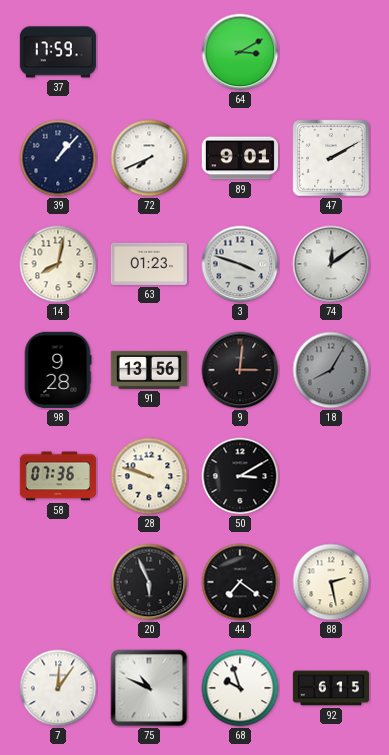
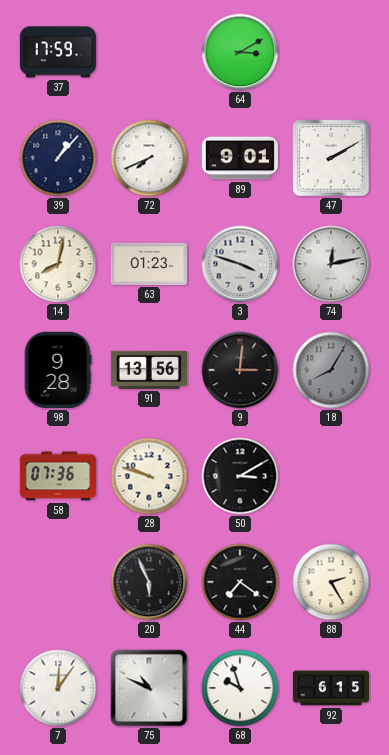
74: 12:09 -> 12:13 (331, 264)
88: 2:28 -> 2:25 (331, 582)
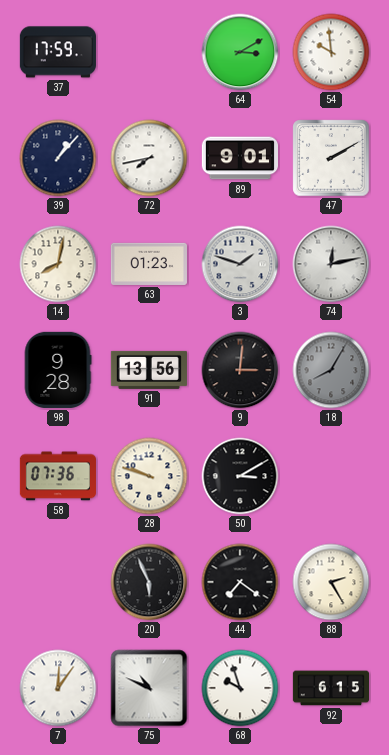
54: none -> 9:59 (331, 52)
72: 7:41 -> 7:43 (149, 158)
3: 3:48 -> 1:48 (240, 264)
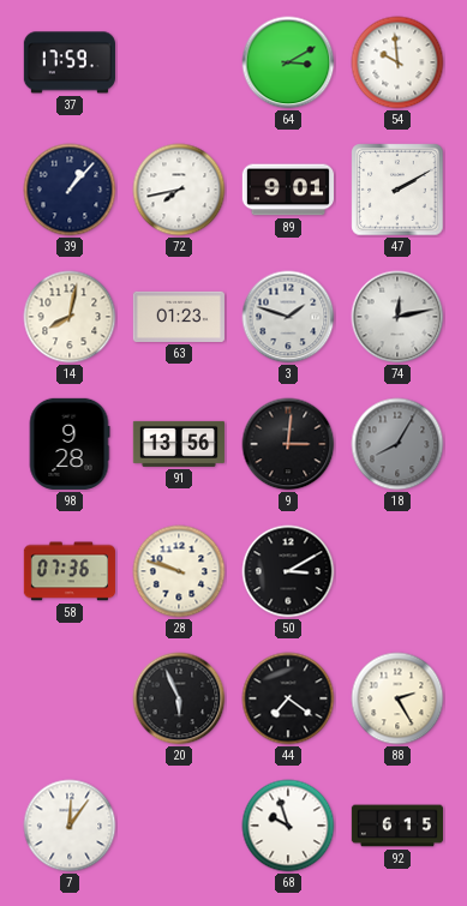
75: 10:49 -> none (149, 688)
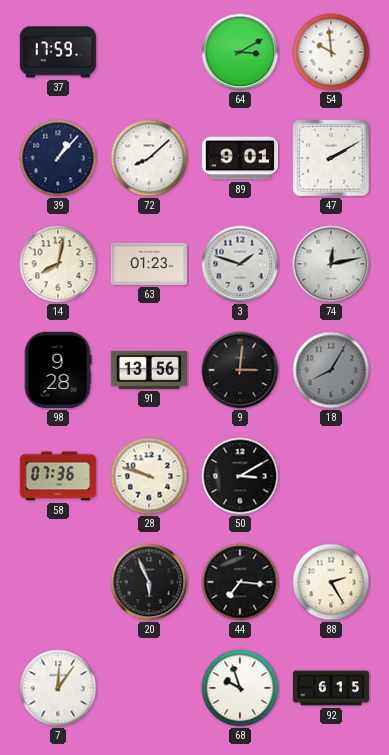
72: 7:43 -> 8:08 (149, 158)
44: 7:21 -> 7:16 (240, 582)
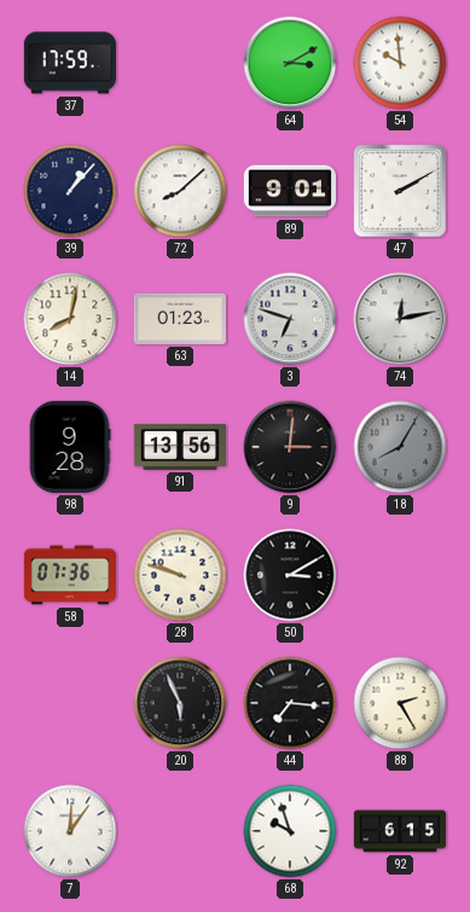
3: 1:48 -> 6:48 (290, 319)
